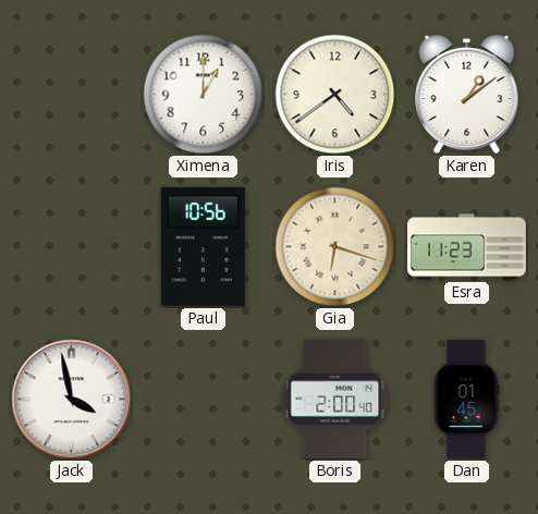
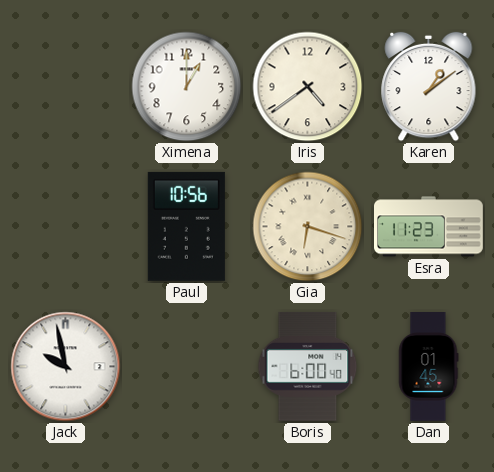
Jack: 3:58 -> 9:58 (66, 367)
Boris: 2:00 -> 6:00 (308, 367)
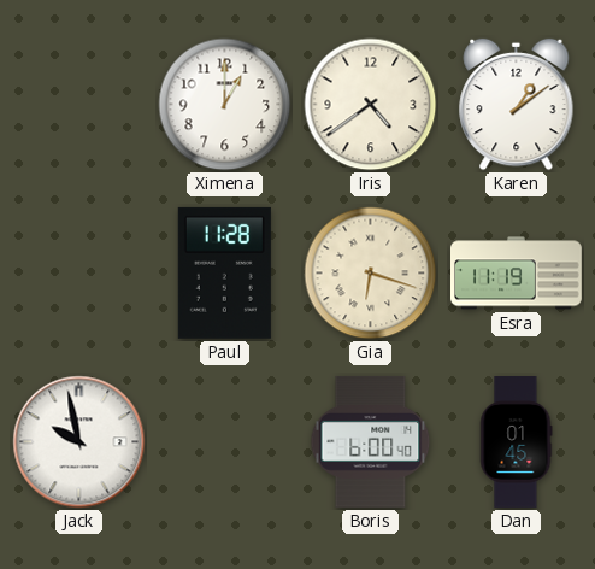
Paul: 10:56 -> 11:28 (224, 272)
Esra: 11:23 -> 11:19 (517, 274)
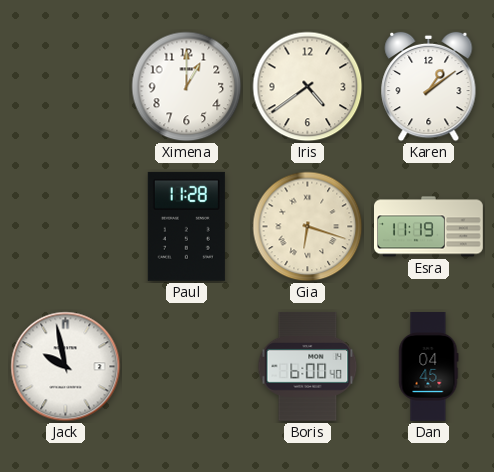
Dan: 01:45 -> 04:45 (428, 367)
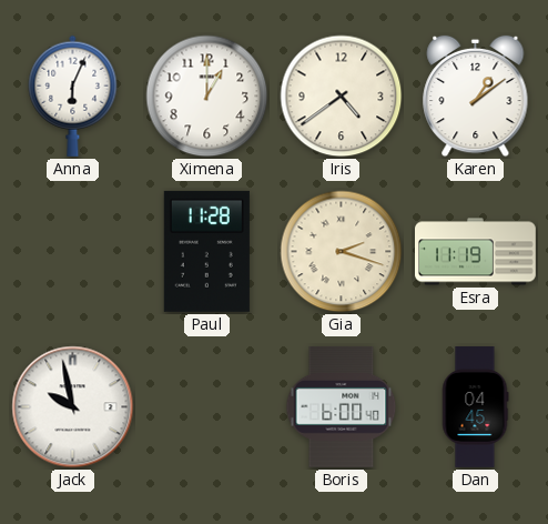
Anna: none -> 6:04 (73, 95)
Gia: 6:18 -> 2:18 (342, 252)
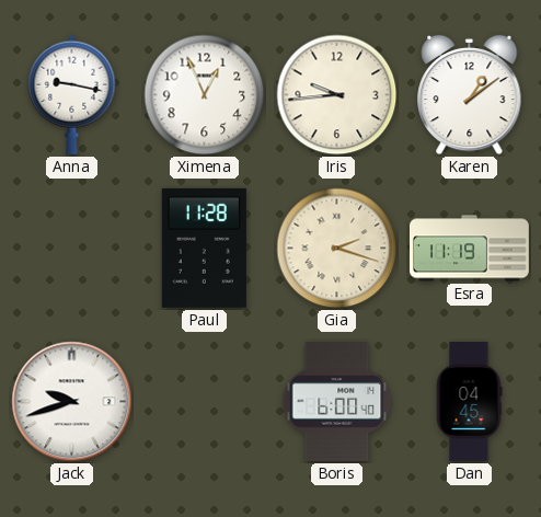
Anna: 6:04 -> 9:17 (72, 94)
Ximena: 1:00 -> 12:56 (205, 95)
Iris: 4:39 -> 9:44 (337, 95)
Jack: 9:58 -> 9:42 (72, 402)
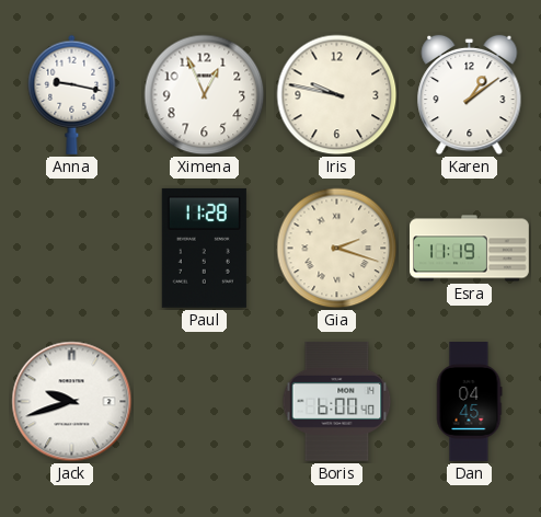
Iris: 9:44 -> 9:47 (337, 95)
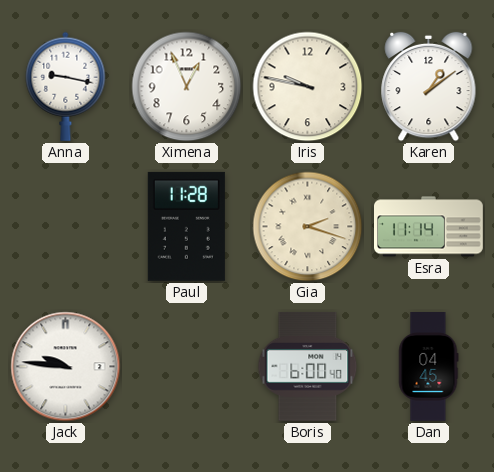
Esra: 11:19 -> 11:14 (429, 227)
Jack: 9:42 -> 9:46 (66, 367)
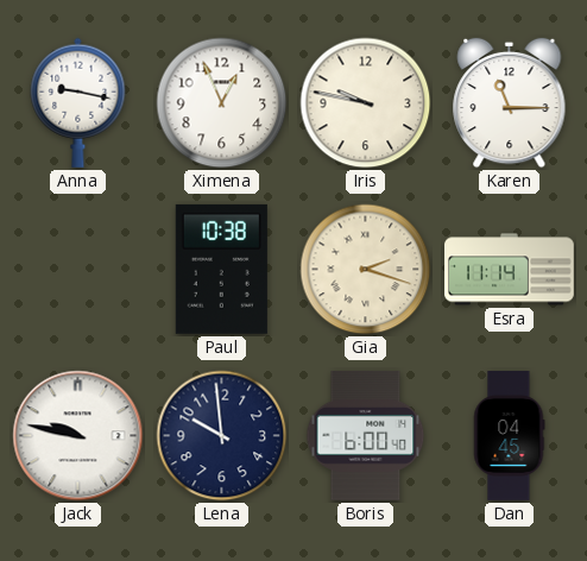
Karen: 1:09 -> 11:15 (510, 103)
Paul: 11:28 -> 10:38 (221, 269)
Jack: 9:46 -> 9:47 (78, 436)
Lena: none -> 9:59 (222, 436)
